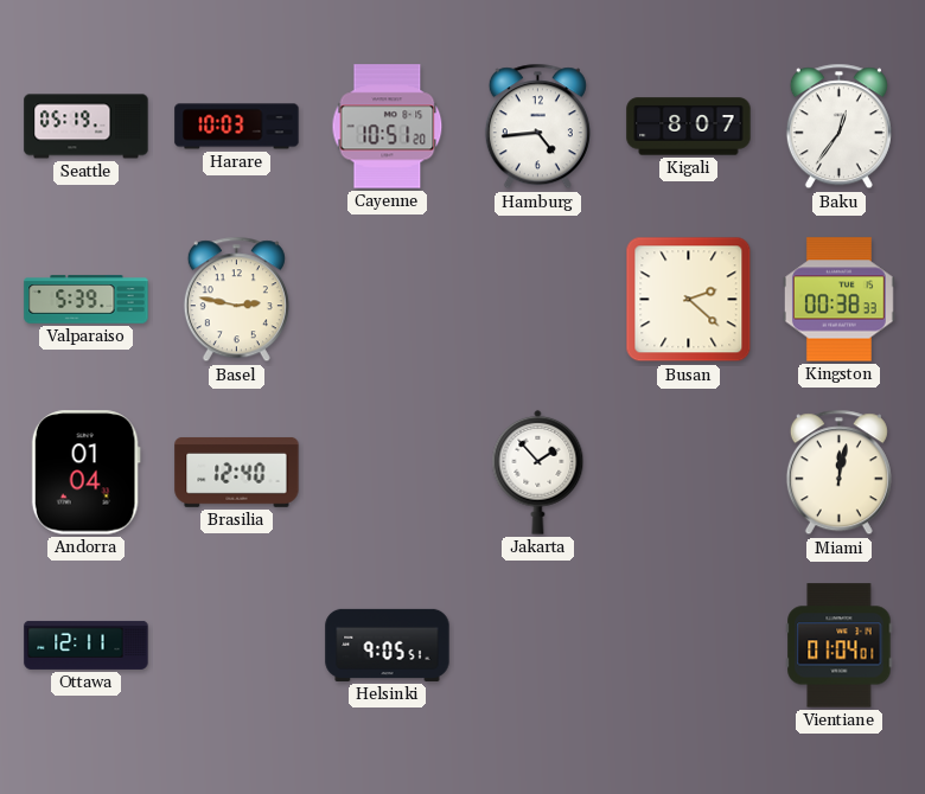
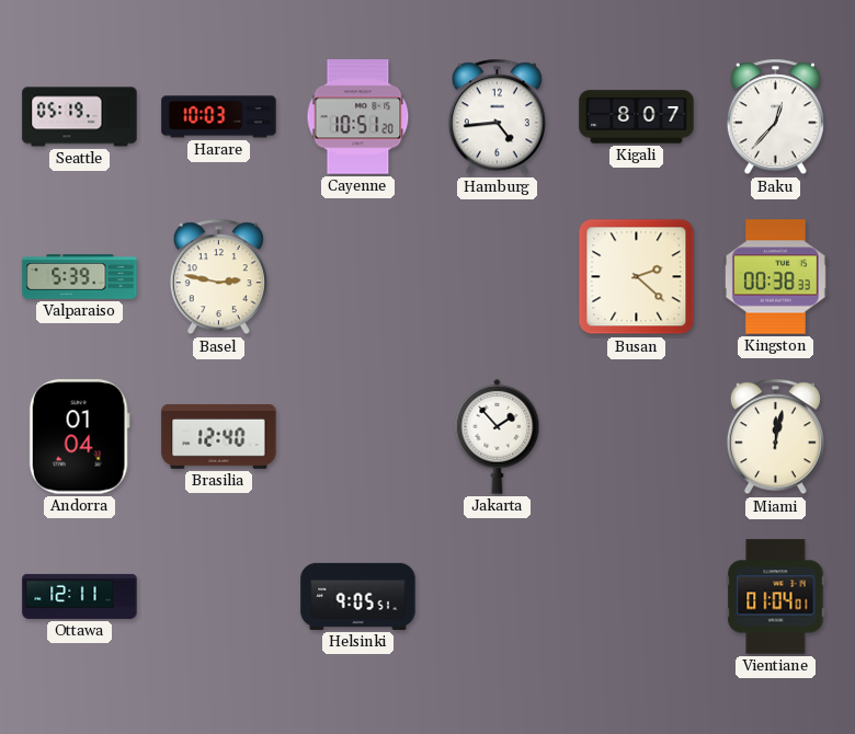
Baku: 12:36 -> 12:37 (775, 117)
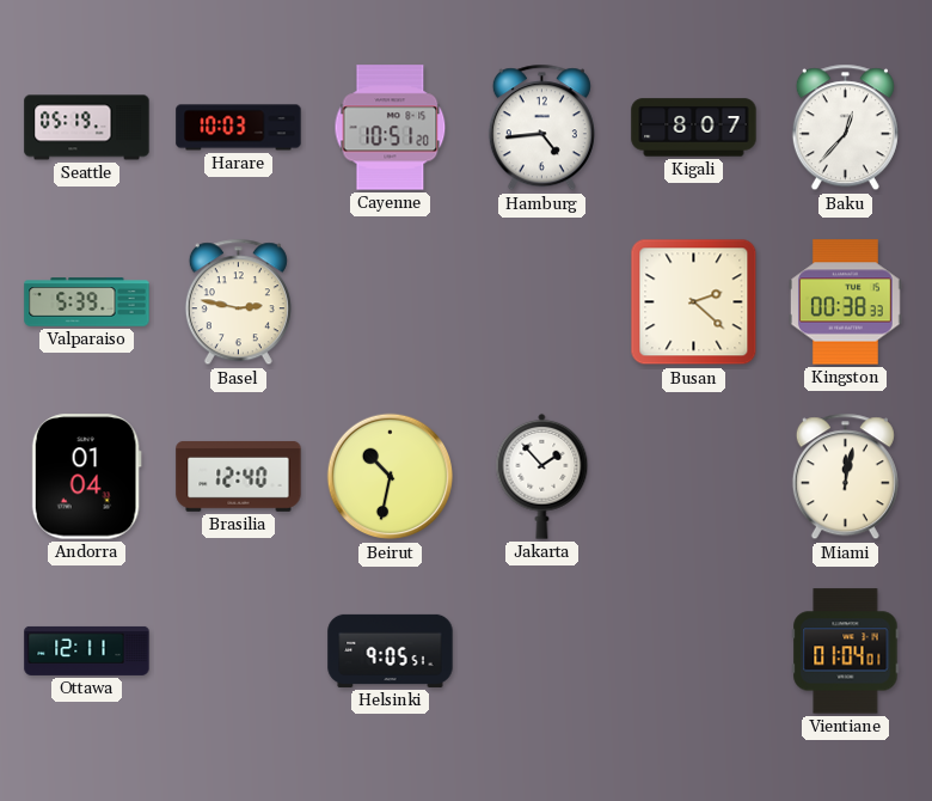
Beirut: none -> 10:32 (391, 477)
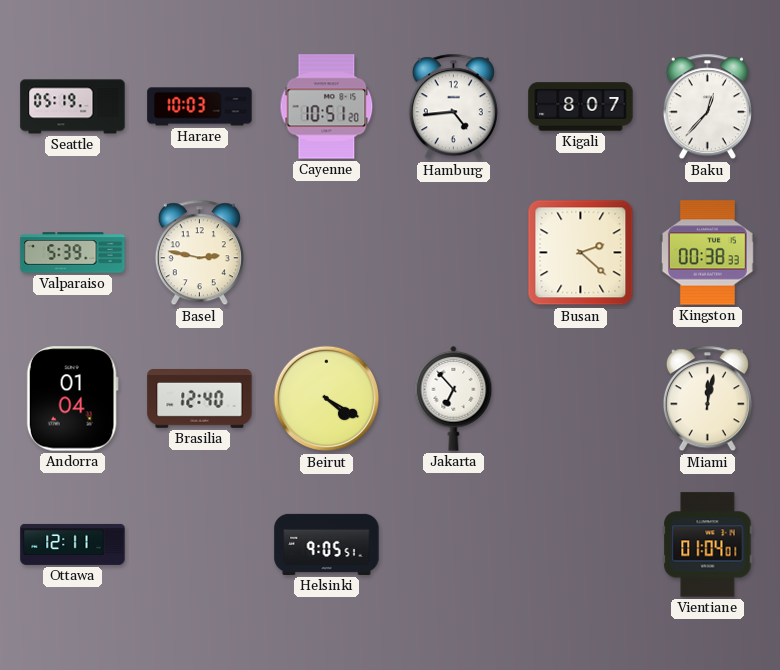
Beirut: 10:32 -> 4:20 (327, 399)
Jakarta: 1:53 -> 6:53 (454, 398)
